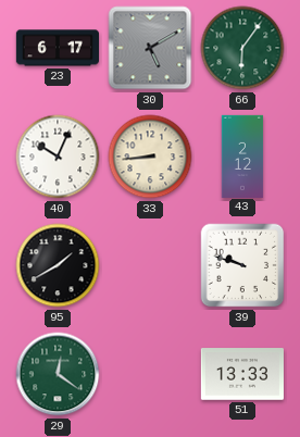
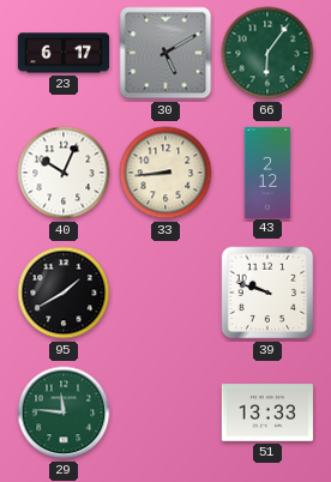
29: 12:21 -> 11:46 (64, 412)
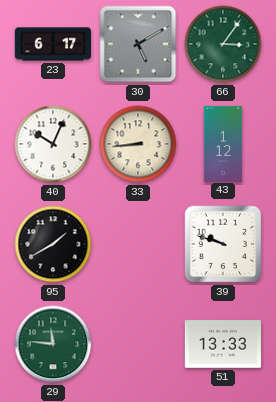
66: 6:06 -> 3:06 (223, 44)
43: 2:12 -> 1:12 (223, 143)
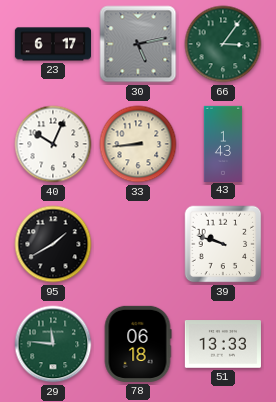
30: 5:10 -> 5:13 (138, 44)
43: 1:12 -> 1:43 (223, 143)
78: none -> 06:18 (138, 344)
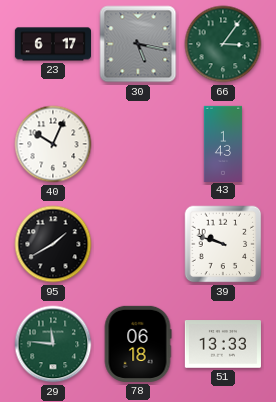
30: 5:13 -> 5:17 (138, 44)
33: 8:44 -> none (138, 144)
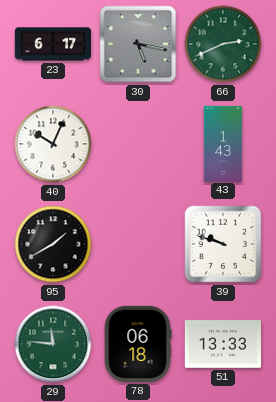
66: 3:06 -> 2:41 (223, 44)
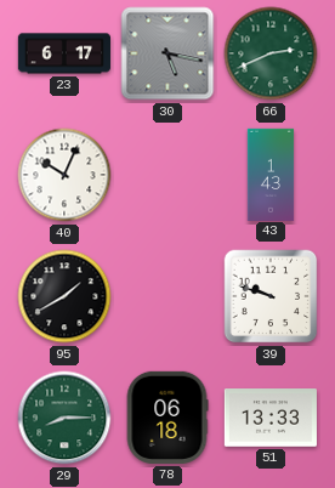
29: 11:46 -> 8:15 (64, 418)
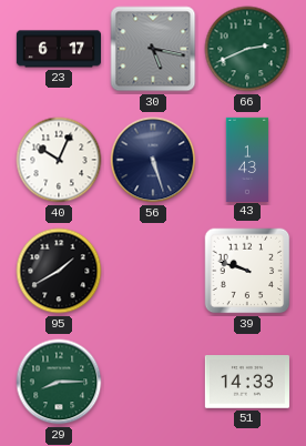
56: none -> 5:27 (153, 160)
78: 06:18 -> none (167, 418)
51: 13:33 -> 14:33 (247, 382)
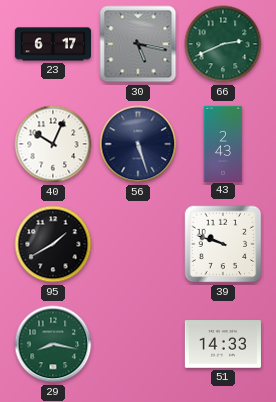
43: 1:43 -> 2:43 (223, 143)
29: 8:15 -> 8:17 (53, 344)
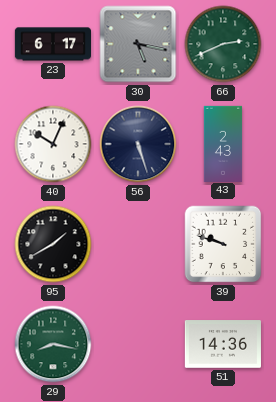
51: 14:33 -> 14:36 (223, 344)
